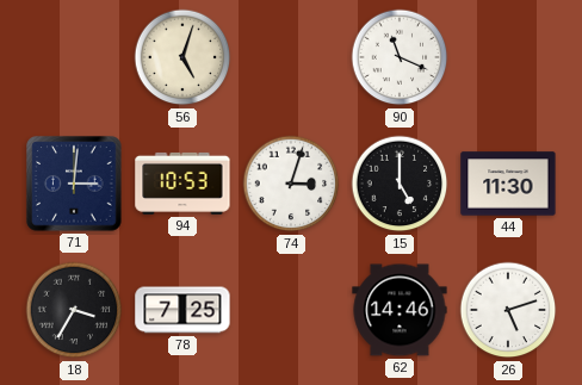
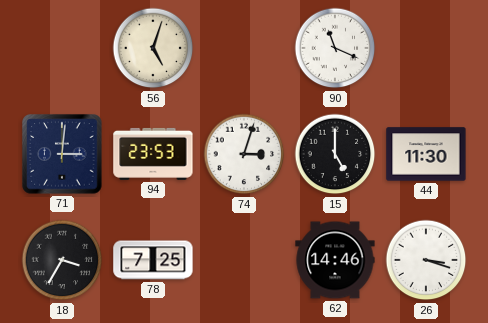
94: 10:53 -> 23:53 (153, 154)
26: 5:12 -> 3:18 (426, 260)
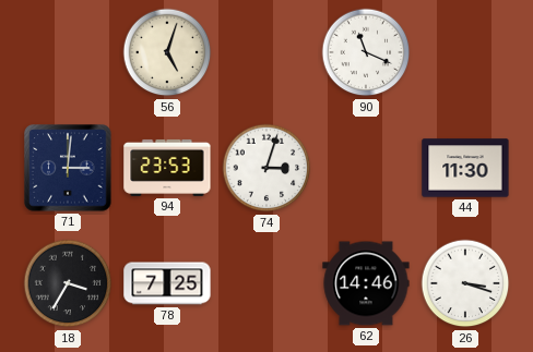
15: 5:00 -> none (335, 154)
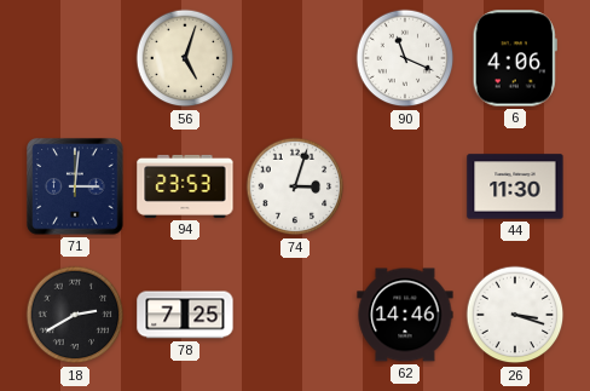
6: none -> 4:06 (515, 58)
18: 3:35 -> 2:40 (75, 315)
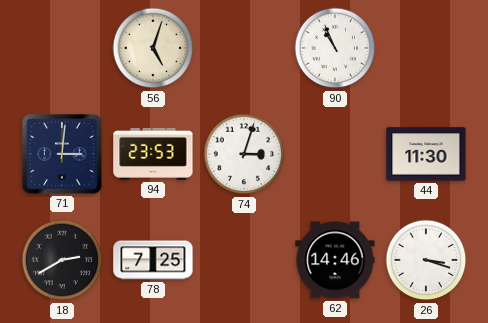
90: 11:19 -> 10:56 (335, 48)
6: 4:06 -> none (515, 58)
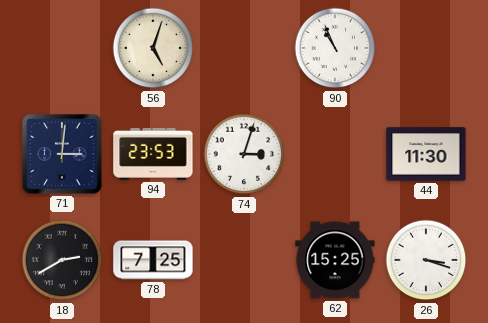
62: 14:46 -> 15:25 (335, 260)
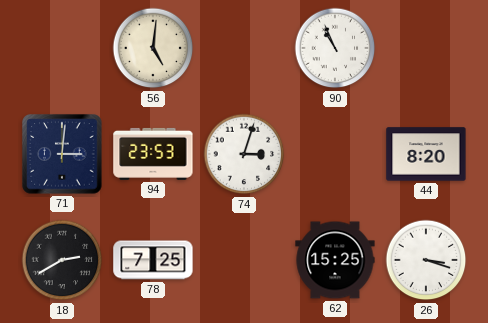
56: 5:03 -> 5:01 (153, 48)
44: 11:30 -> 8:20 (426, 154)
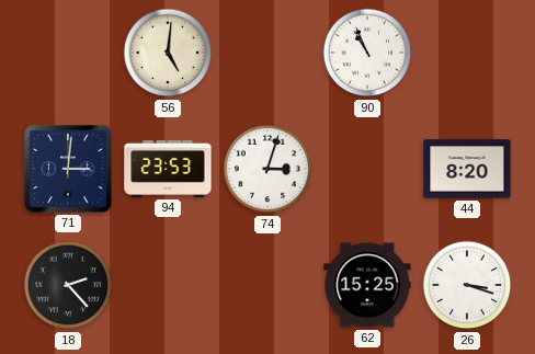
18: 2:40 -> 2:23 (68, 285)
78: 7:25 -> none (153, 260)
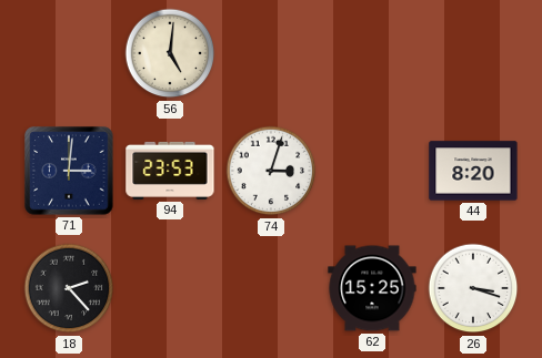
90: 10:56 -> none (367, 53)
